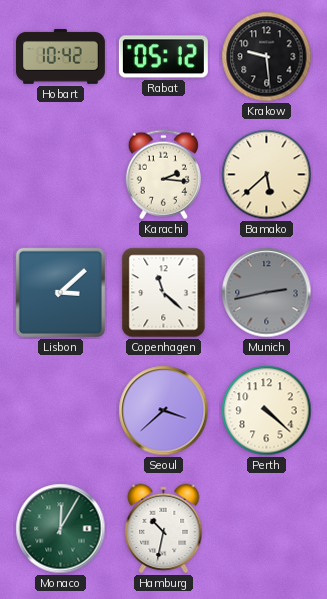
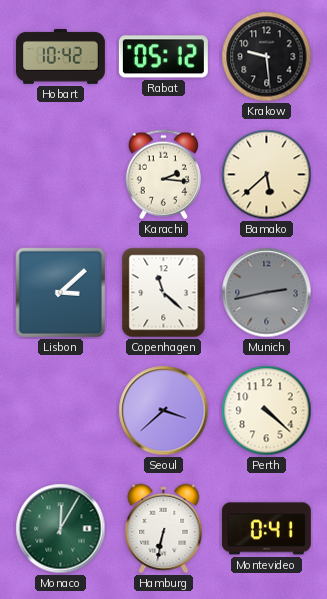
Hamburg: 10:32 -> 6:32 (164, 529)
Montevideo: none -> 0:41 (266, 529)
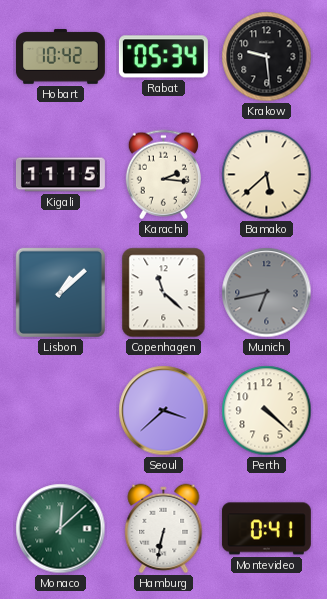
Rabat: 05:12 -> 05:34 (163, 57)
Kigali: none -> 11:15 (60, 175)
Lisbon: 3:08 -> 1:08 (60, 292)
Munich: 2:43 -> 6:43 (267, 293)
Monaco: 12:05 -> 12:08 (61, 529)
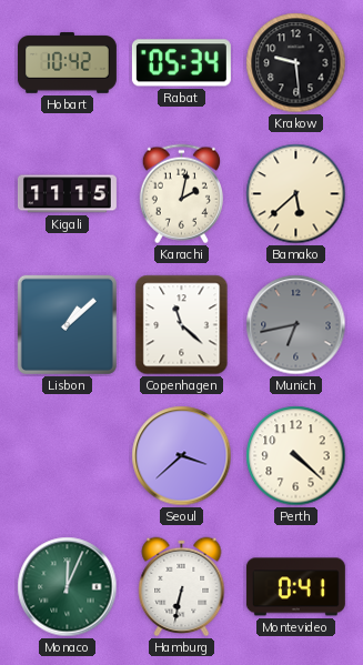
Karachi: 2:16 -> 2:02 (181, 194)
Monaco: 12:08 -> 12:04 (68, 587)
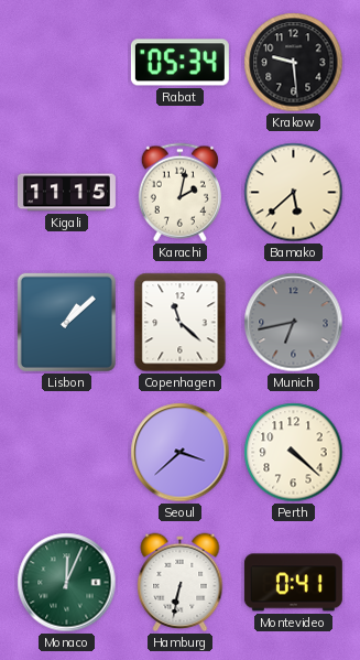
Hobart: 10:42 -> none (67, 63)
